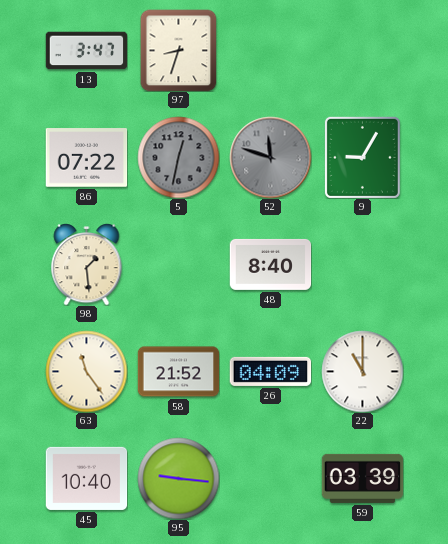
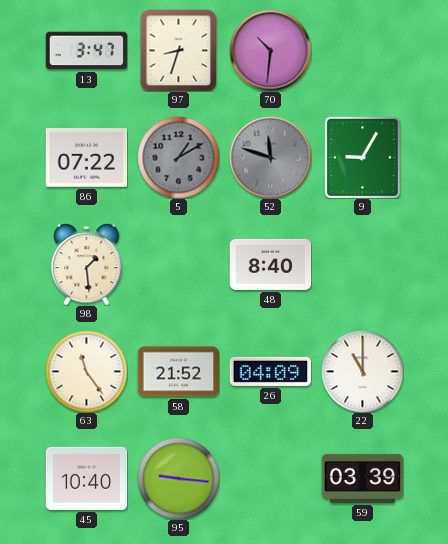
70: none -> 10:31 (270, 50)
5: 12:32 -> 1:10 (178, 157)
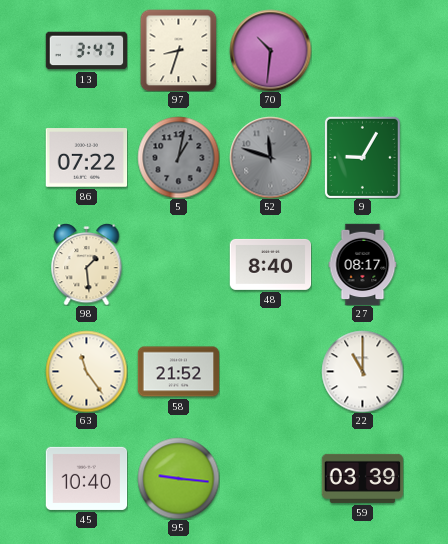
5: 1:10 -> 1:02 (178, 157)
27: none -> 08:17 (363, 264)
26: 04:09 -> none (270, 371)
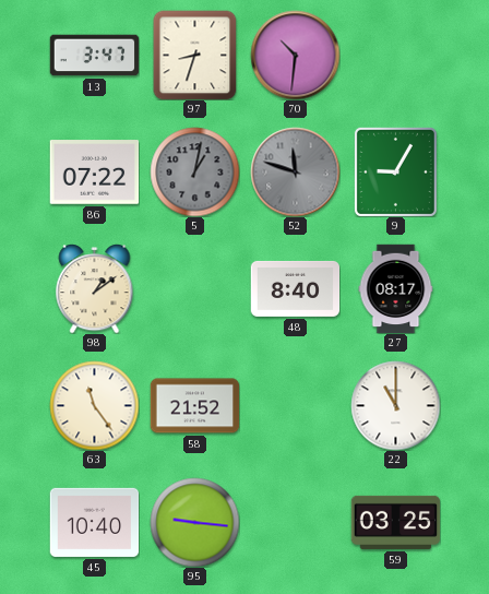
98: 1:29 -> 1:09 (95, 288)
59: 03:39 -> 03:25 (395, 522)
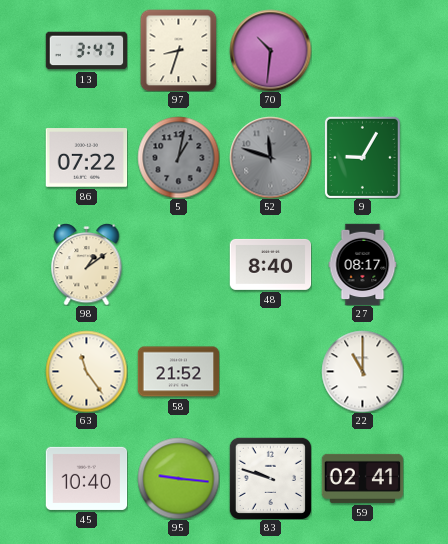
83: none -> 9:48 (270, 478)
59: 03:25 -> 02:41 (362, 478)
